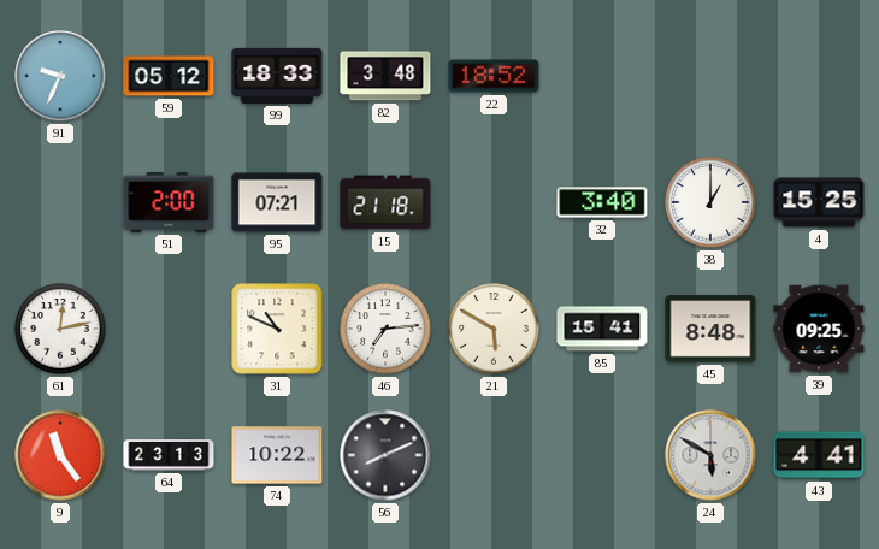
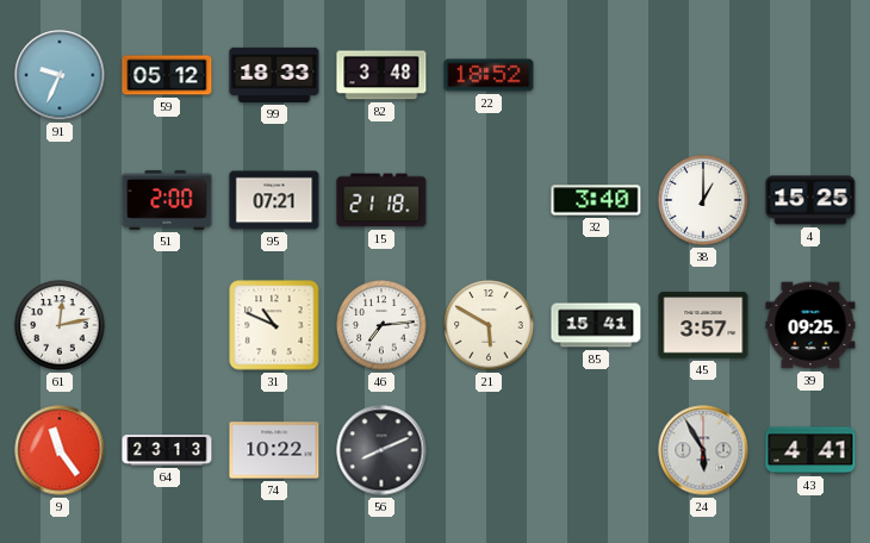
45: 8:48 -> 3:57 (703, 325)
24: 5:50 -> 5:55 (703, 450)
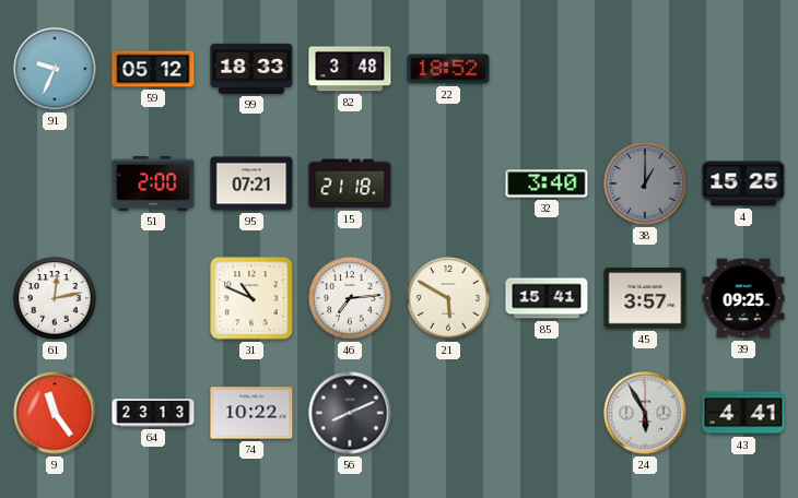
38 dial: white -> grey (645, 183)
